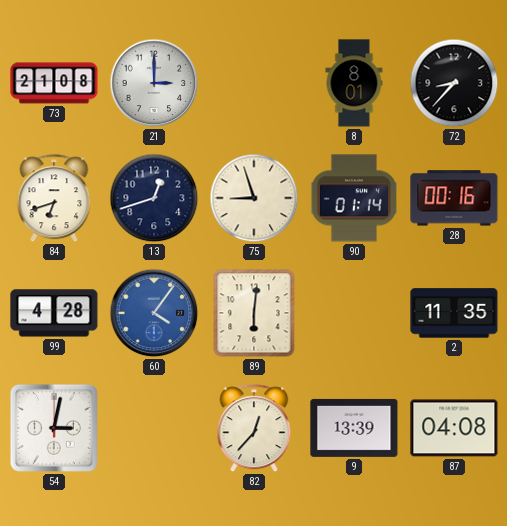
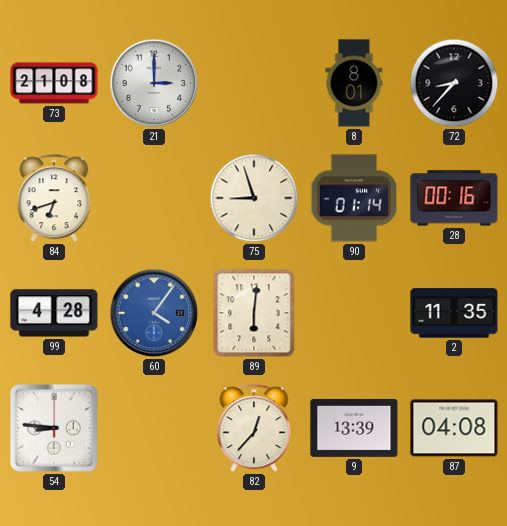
13: 12:42 -> none (154, 198)
54: 3:02 -> 8:46 (54, 428)
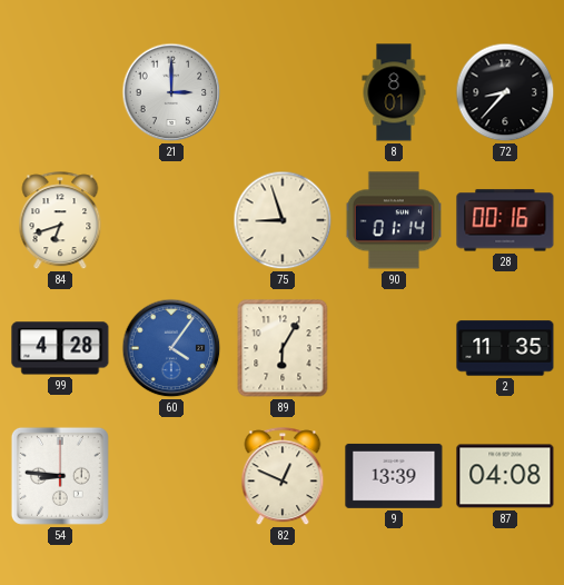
73: 21:08 -> none (54, 83)
89: 6:01 -> 6:05 (283, 348)
82: 12:37 -> 12:49 (283, 477)
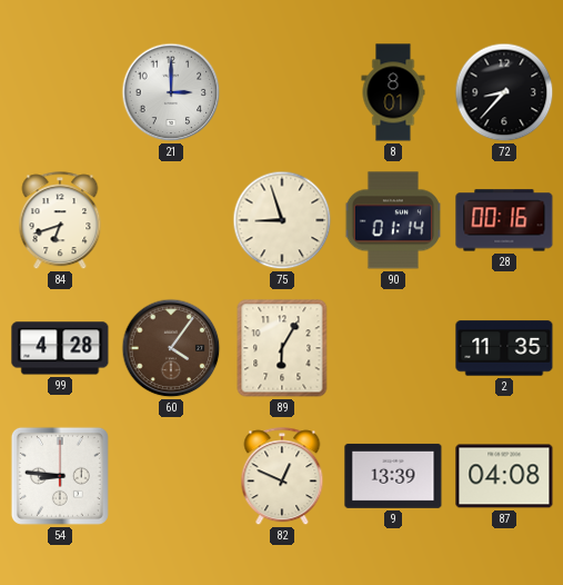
60 dial: blue -> brown (171, 348)
